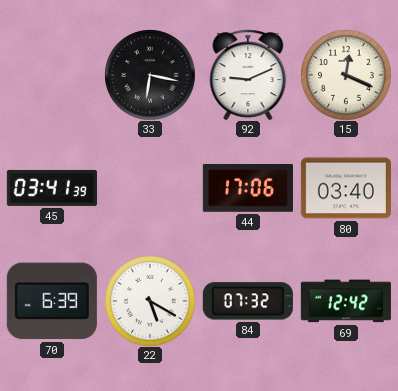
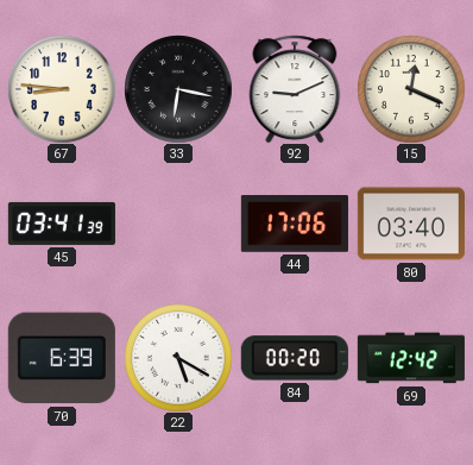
67: none -> 8:46 (62, 89)
84: 07:32 -> 00:20 (295, 358)
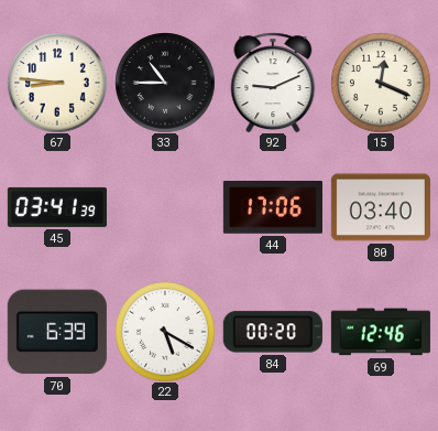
33: 6:17 -> 10:45 (165, 83)
69: 12:42 -> 12:46 (381, 332)
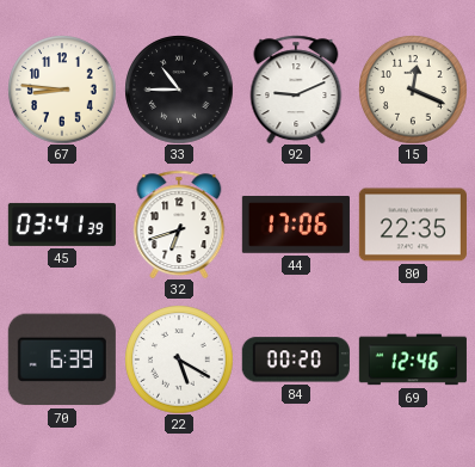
32: none -> 6:42 (179, 225)
80: 03:40 -> 22:35 (413, 225)
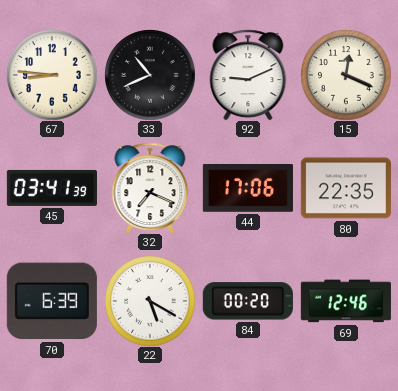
33: 10:45 -> 10:41 (150, 75)
32: 6:42 -> 7:19 (150, 188)
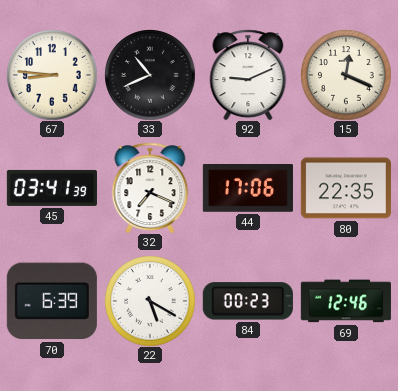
84: 00:20 -> 00:23 (248, 301)
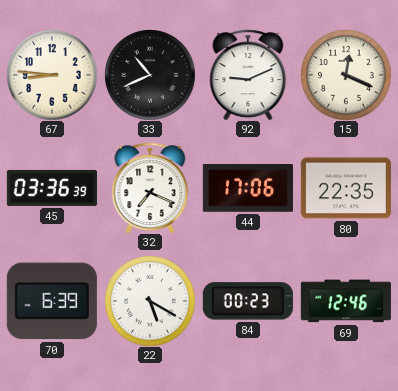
45: 03:41 -> 03:36 (52, 188)
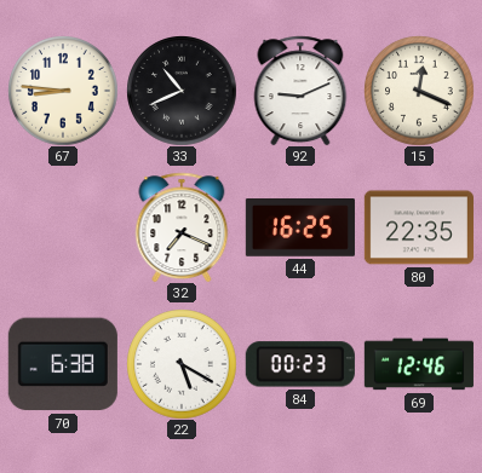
45: 03:36 -> none (52, 188)
44: 17:06 -> 16:25 (300, 227)
70: 6:39 -> 6:38 (63, 364)
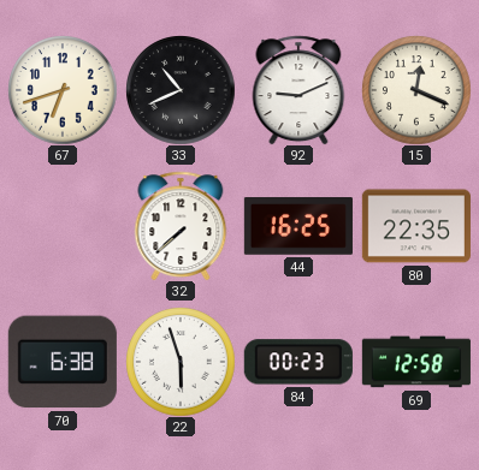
67: 8:46 -> 6:42 (63, 90)
32: 7:19 -> 7:38 (181, 226)
22: 5:20 -> 5:57 (181, 362)
69: 12:46 -> 12:58 (416, 362)
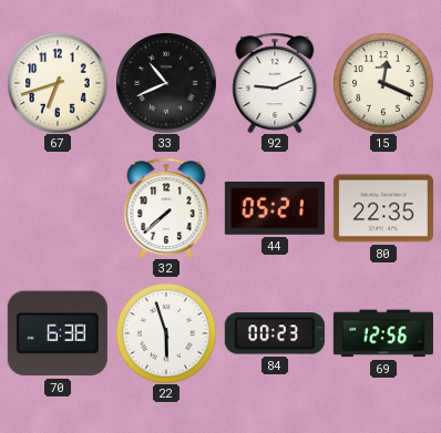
44: 16:25 -> 05:21 (275, 208)
69: 12:58 -> 12:56 (383, 333)
